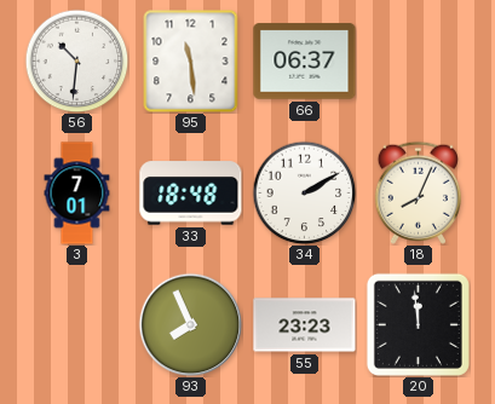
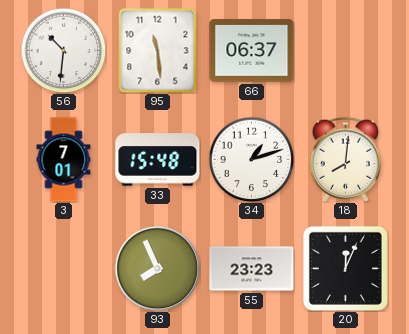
33: 18:48 -> 15:48 (158, 160)
34: 2:10 -> 1:12 (251, 159)
18: 8:04 -> 8:01 (345, 159)
20: 11:59 -> 12:04 (345, 268)
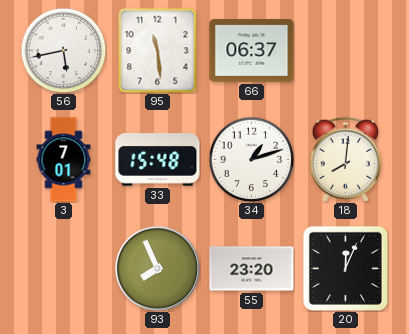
56: 10:31 -> 5:43 (63, 50)
55: 23:23 -> 23:20 (252, 269)
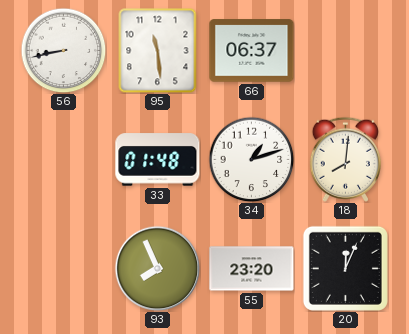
56: 5:43 -> 8:43 (63, 50)
3: 7:01 -> none (64, 160)
33: 15:48 -> 01:48 (158, 160)
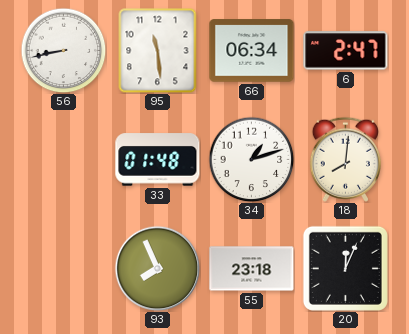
66: 06:37 -> 06:34 (252, 51)
6: none -> 2:47 (346, 51)
55: 23:20 -> 23:18 (252, 269)
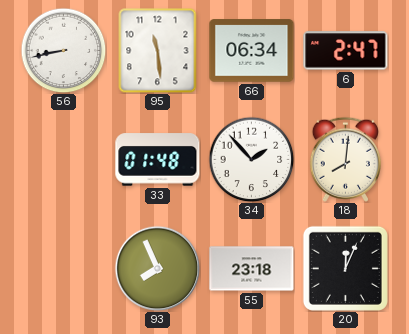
34: 1:12 -> 1:53 (251, 159)
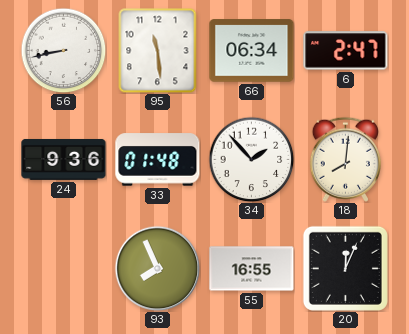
24: none -> 9:36 (64, 159)
55: 23:18 -> 16:55 (252, 269)
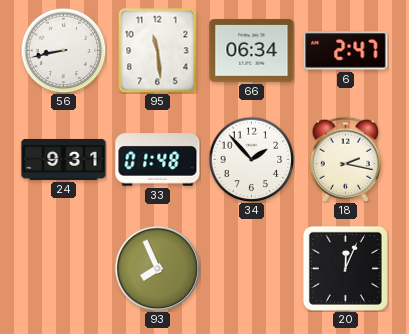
24: 9:36 -> 9:31 (64, 159)
18: 8:01 -> 2:17 (345, 159)
55: 16:55 -> none (252, 269)
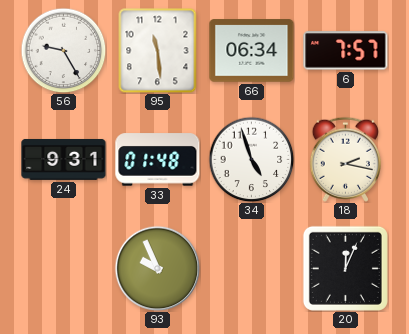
56: 8:43 -> 9:25 (63, 50)
6: 2:47 -> 7:57 (346, 51)
34: 1:53 -> 4:57 (251, 159)
93: 7:56 -> 9:56 (157, 268)
